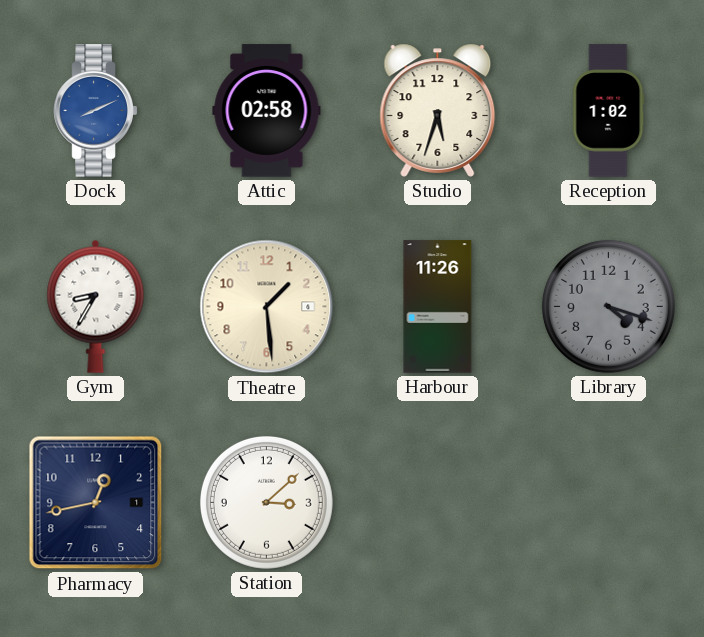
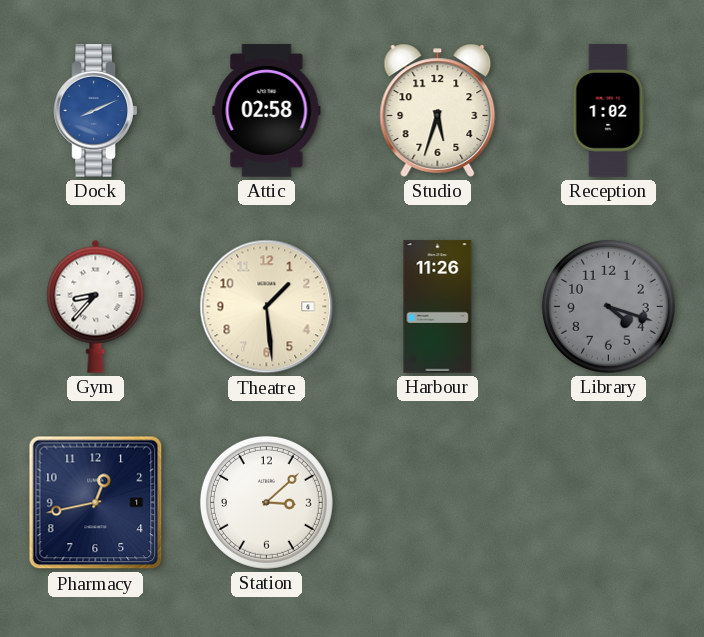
Gym: 8:35 -> 8:37 (96, 306)
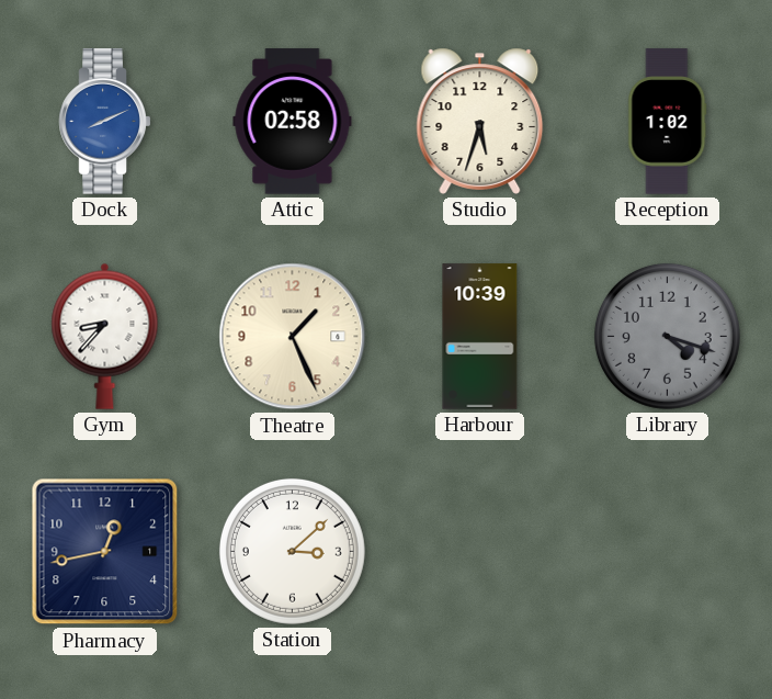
Theatre: 1:29 -> 1:26 (293, 337)
Harbour: 11:26 -> 10:39 (480, 337)
